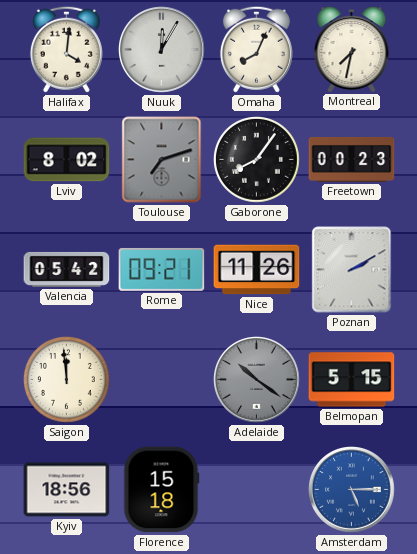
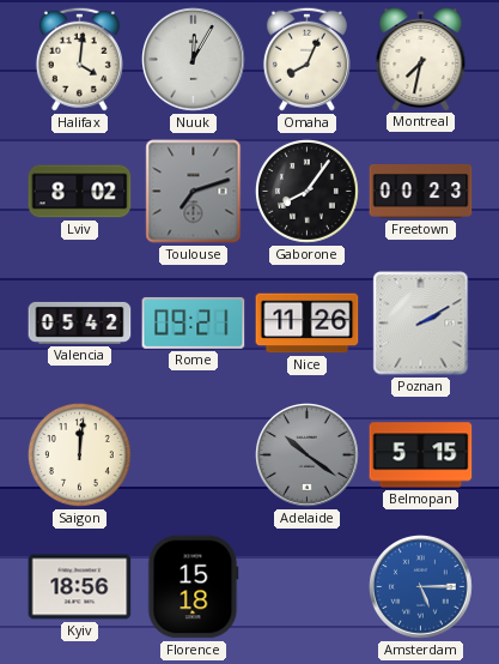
Saigon: 11:59 -> 12:01 (80, 455)
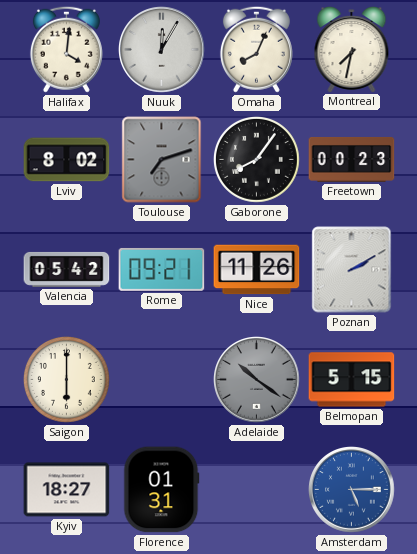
Saigon: 12:01 -> 6:00 (67, 380)
Kyiv: 18:56 -> 18:27 (67, 490)
Florence: 15:18 -> 01:31 (162, 490)
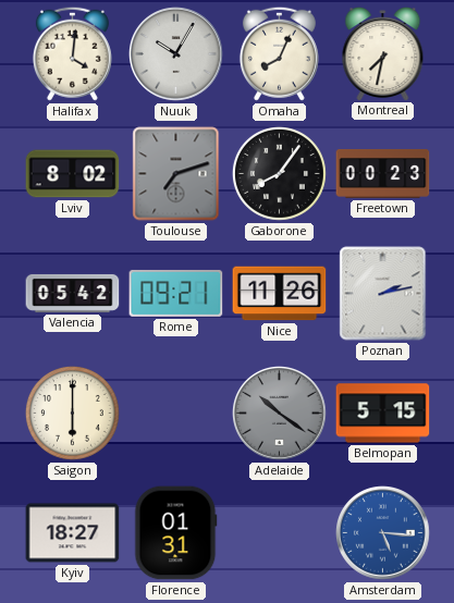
Nuuk: 12:05 -> 10:05 (176, 54)
Poznan: 2:10 -> 2:13 (383, 294)
Amsterdam: 5:15 -> 5:16 (383, 533)
